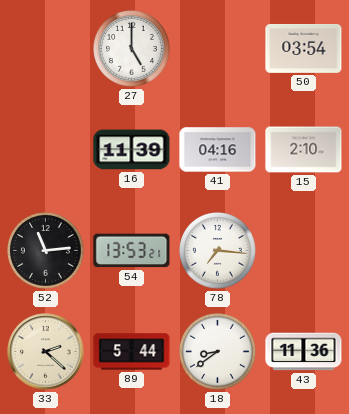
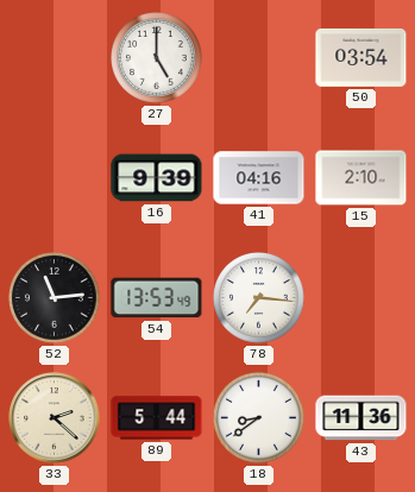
16: 11:39 -> 9:39 (157, 178)
54: 13:53:21 -> 13:53:49 (157, 298)
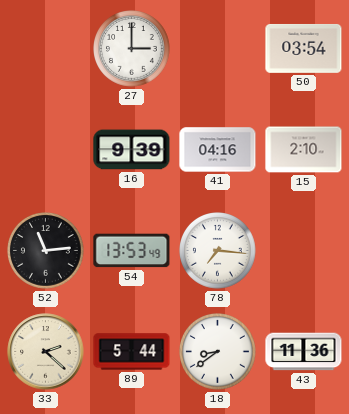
27: 5:00 -> 3:00 (132, 49)
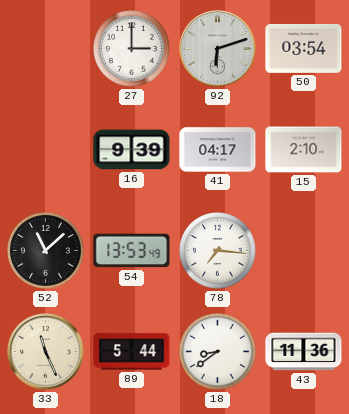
92: none -> 6:12 (218, 49)
41: 04:16 -> 04:17 (218, 150)
52: 11:14 -> 11:08 (46, 251)
33: 2:22 -> 11:26 (46, 352)
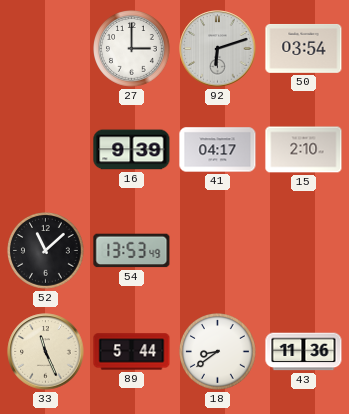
78: 7:16 -> none (218, 251)
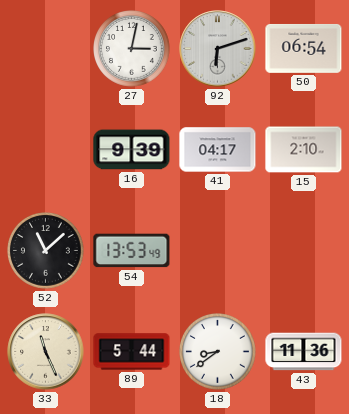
27: 3:00 -> 3:02 (132, 49)
50: 03:54 -> 06:54 (304, 48)
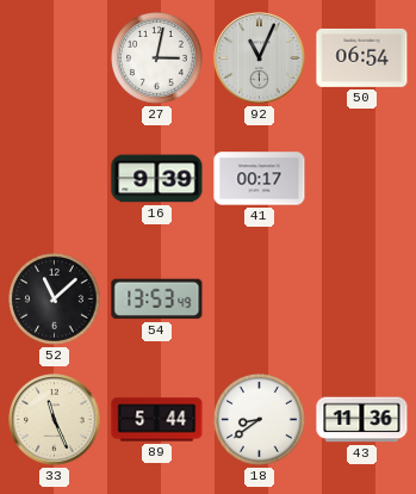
92: 6:12 -> 11:04 (260, 58)
41: 04:17 -> 00:17 (260, 179)
15: 2:10 -> none (304, 150)
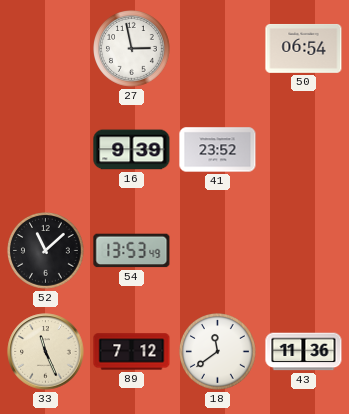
27: 3:02 -> 2:58 (132, 49)
92: 11:04 -> none (260, 58)
41: 00:17 -> 23:52 (218, 150)
89: 5:44 -> 7:12 (132, 352)
18: 8:39 -> 11:39 (218, 352)
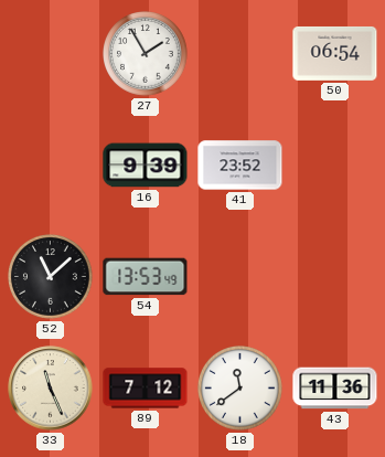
27: 2:58 -> 1:55 (146, 54)
